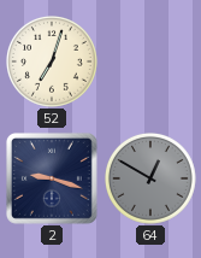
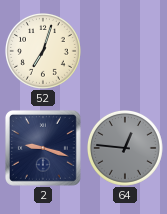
64: 12:50 -> 12:46 (126, 149)
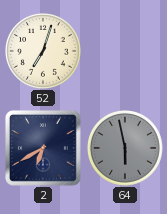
2: 9:18 -> 6:40 (43, 148)
64: 12:46 -> 5:58 (126, 149)
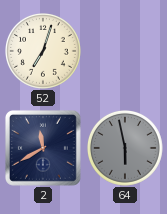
2: 6:40 -> 11:40 (43, 148)
